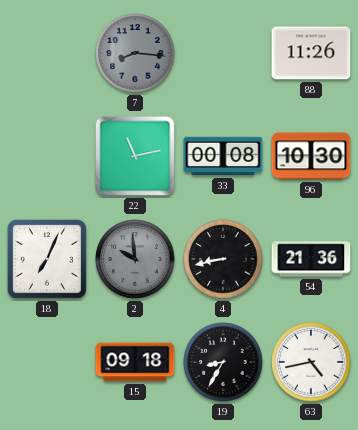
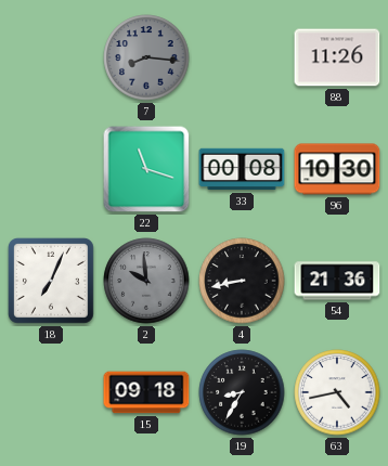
22: 11:13 -> 11:18 (146, 169)
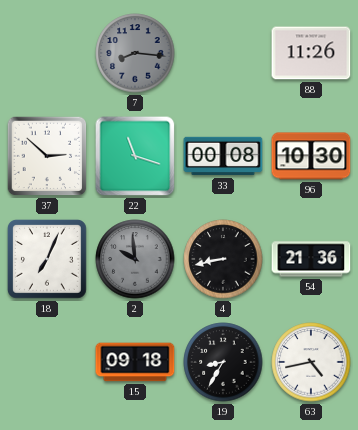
37: none -> 2:52 (47, 156)
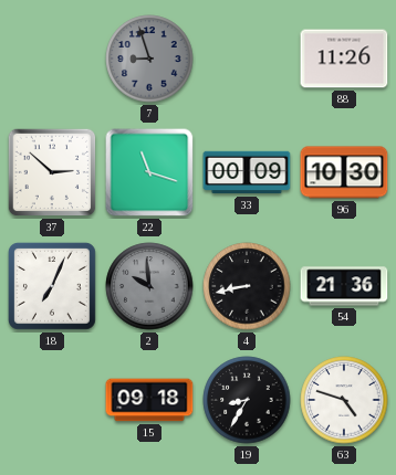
7: 8:16 -> 8:57 (149, 59)
33: 00:08 -> 00:09 (247, 172)
63: 4:43 -> 4:48 (344, 400)
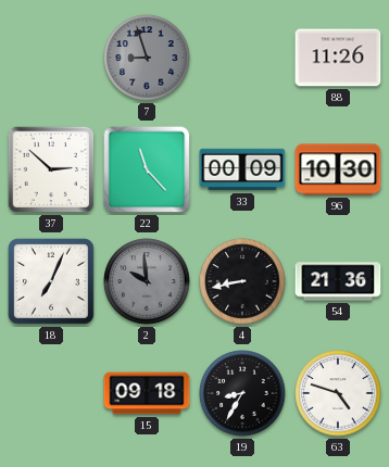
22: 11:18 -> 11:23 (147, 169)
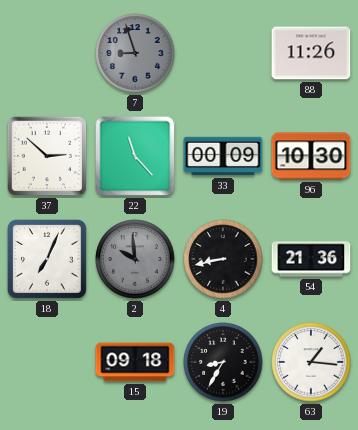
63: 4:48 -> 1:16 (311, 362)
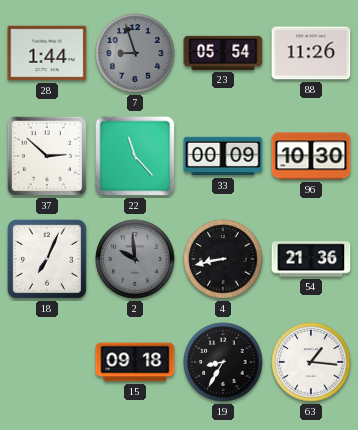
28: none -> 1:44 (47, 53)
23: none -> 05:54 (223, 53)
